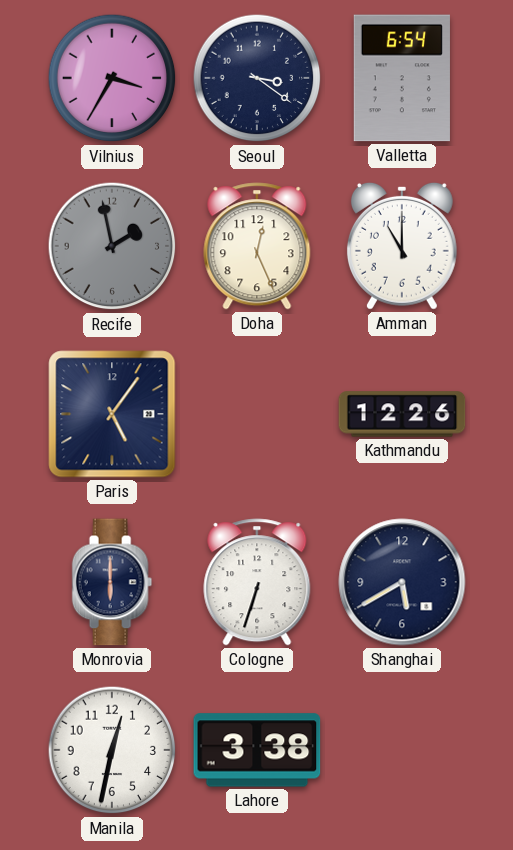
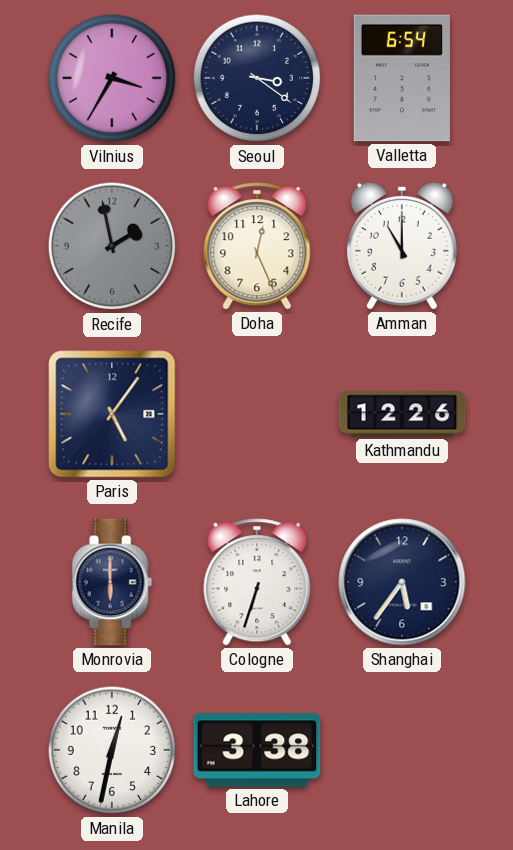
Shanghai: 5:40 -> 5:36 (402, 582)
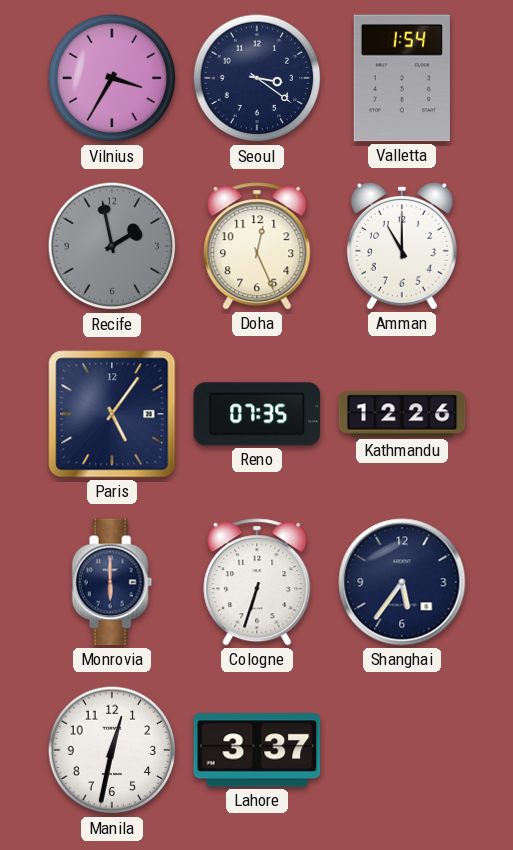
Valletta: 6:54 -> 1:54 (402, 78)
Reno: none -> 07:35 (257, 414)
Lahore: 3:38 -> 3:37 (257, 750)
